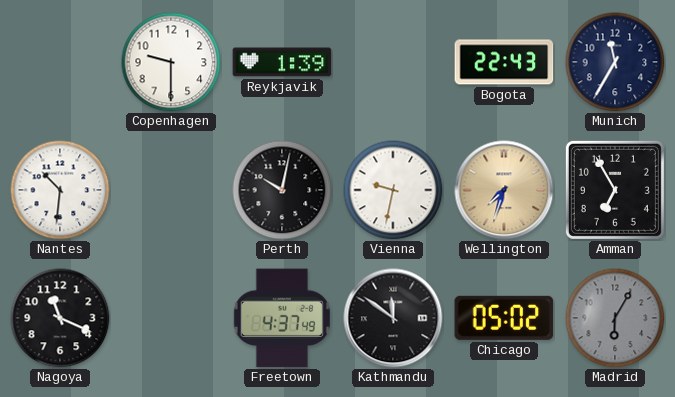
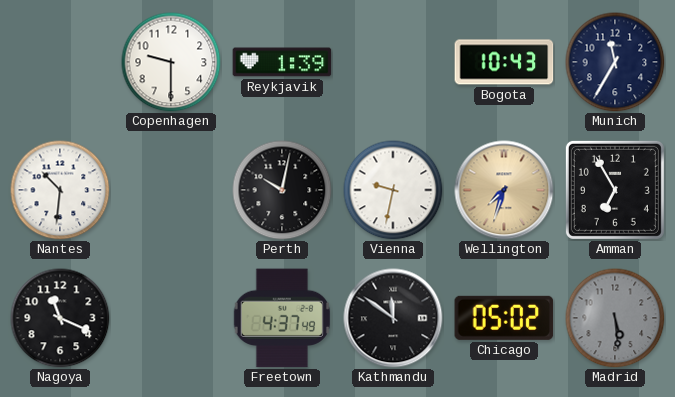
Bogota: 22:43 -> 10:43 (504, 62)
Madrid: 6:05 -> 5:29 (615, 318)
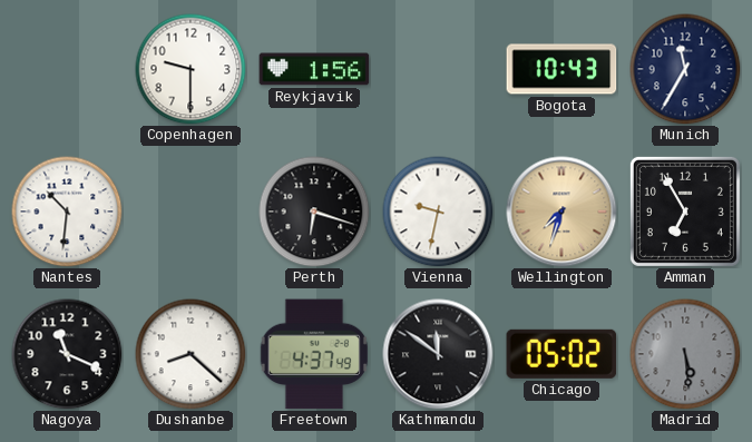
Reykjavik: 1:39 -> 1:56 (314, 69)
Perth: 10:02 -> 6:18 (314, 212)
Dushanbe: none -> 8:22 (191, 354)
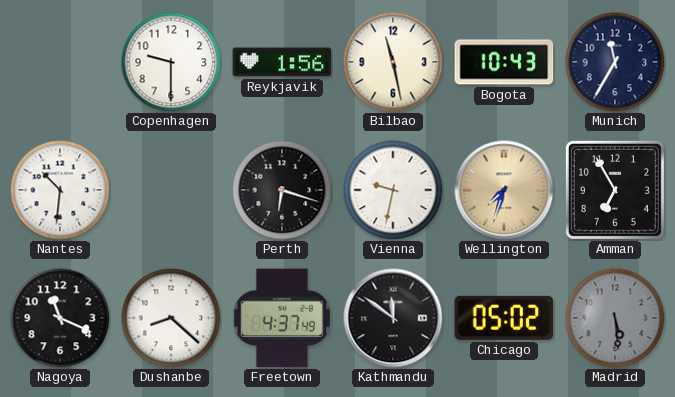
Bilbao: none -> 11:28 (393, 62)
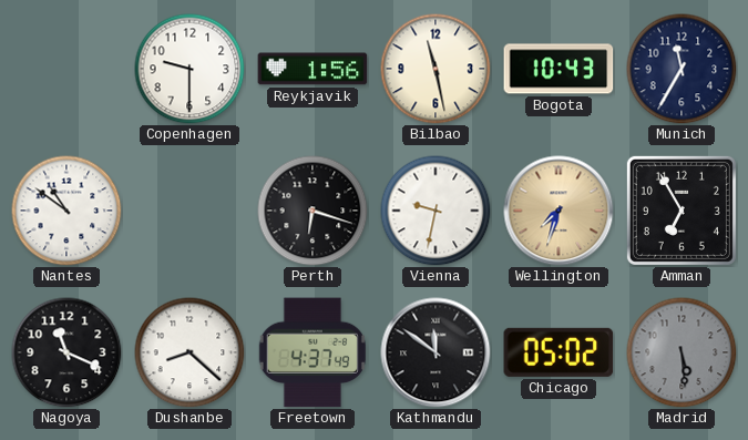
Nantes: 10:31 -> 10:51 (66, 211)
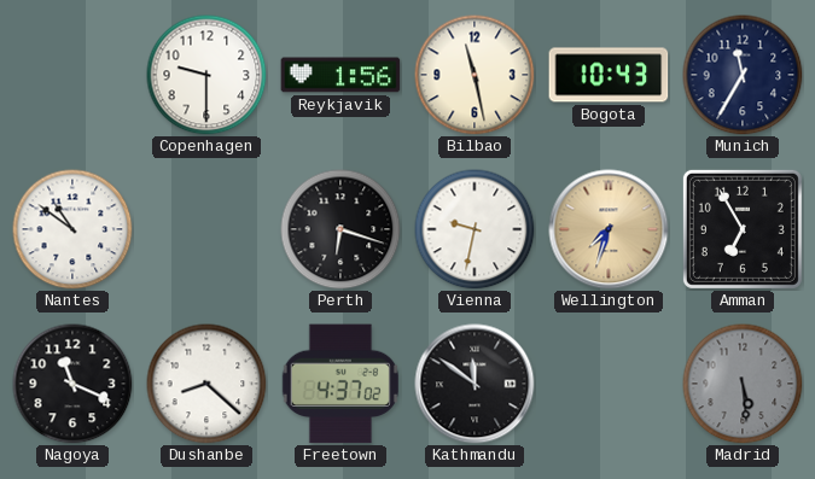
Freetown: 4:37:49 -> 4:37:02 (340, 384)
Chicago: 05:02 -> none (559, 352)
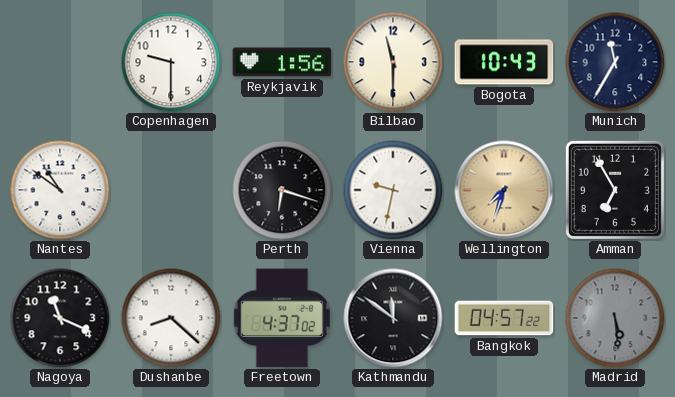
Bilbao: 11:28 -> 11:30 (393, 62)
Bangkok: none -> 04:57 (504, 318)
